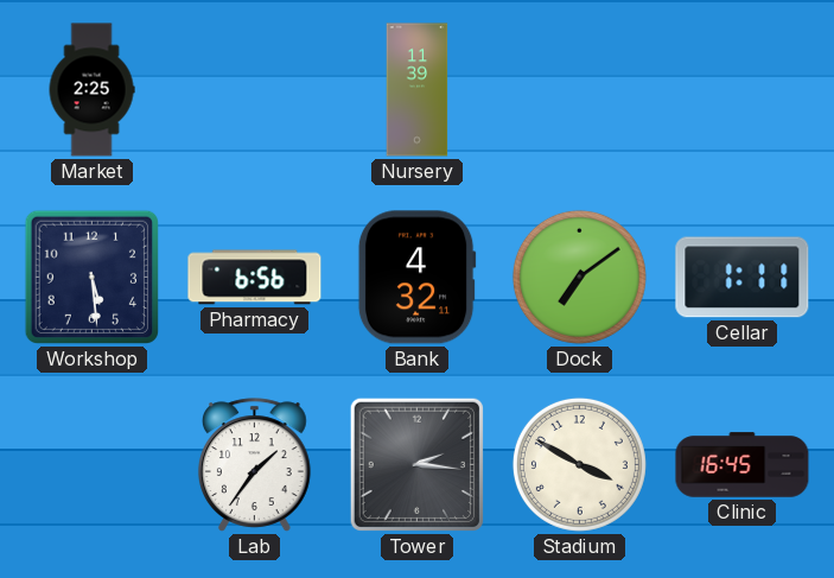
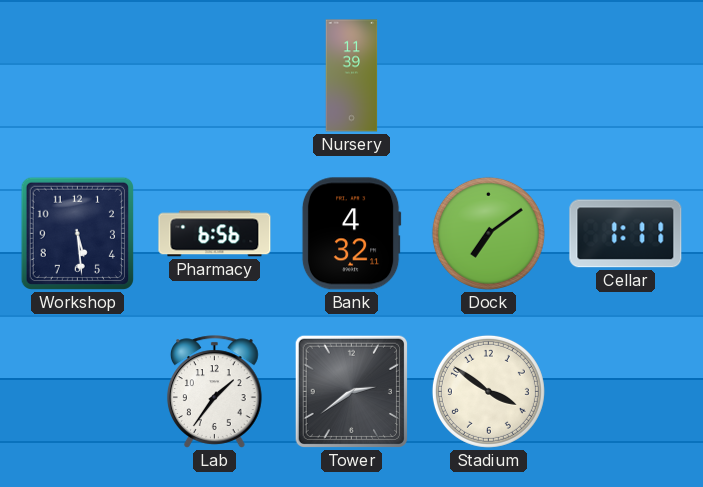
Market: 2:25 -> none (91, 90)
Tower: 2:16 -> 2:39 (351, 391)
Stadium: 3:50 -> 3:51 (488, 391)
Clinic: 16:45 -> none (743, 465)
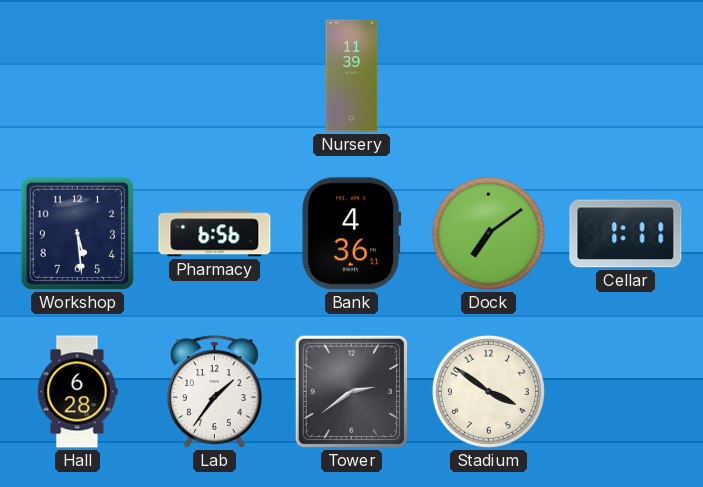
Bank: 4:32 -> 4:36 (351, 234)
Hall: none -> 6:28 (77, 392)
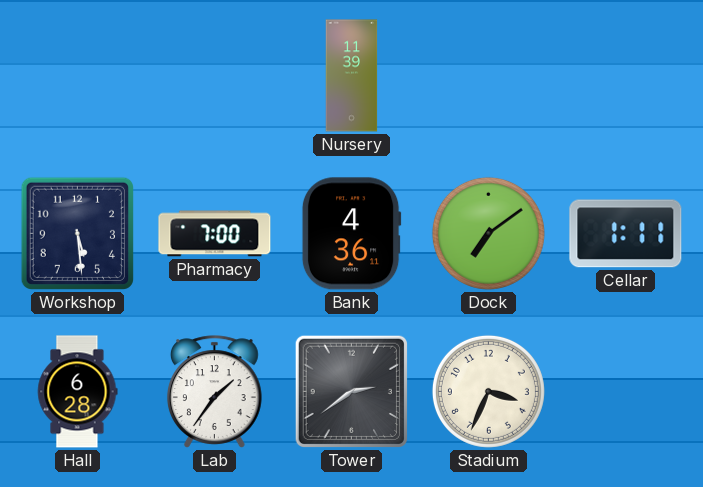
Pharmacy: 6:56 -> 7:00 (215, 234)
Stadium: 3:51 -> 3:34 (488, 391)
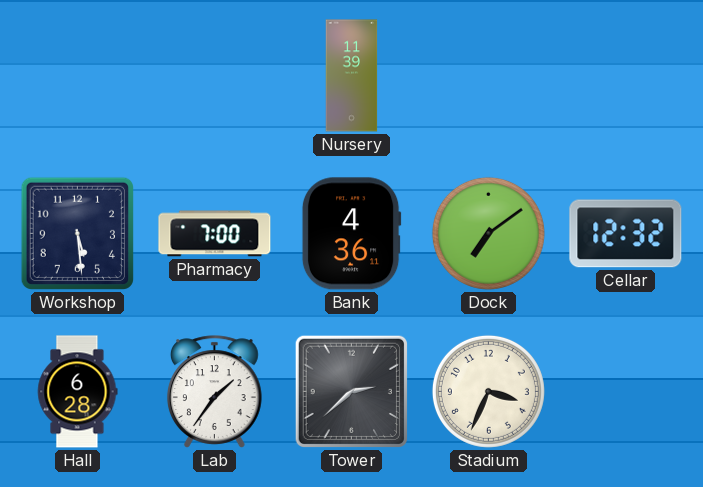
Cellar: 1:11 -> 12:32 (626, 234)
Tower: 2:39 -> 2:38 (351, 391)
